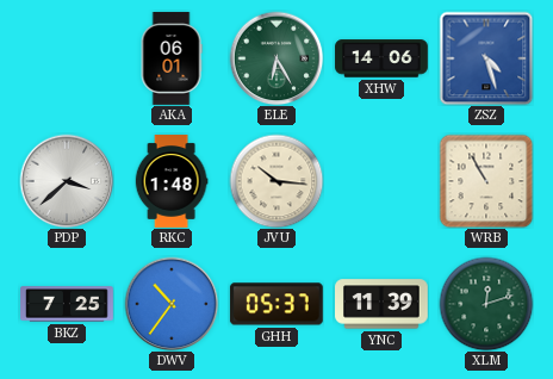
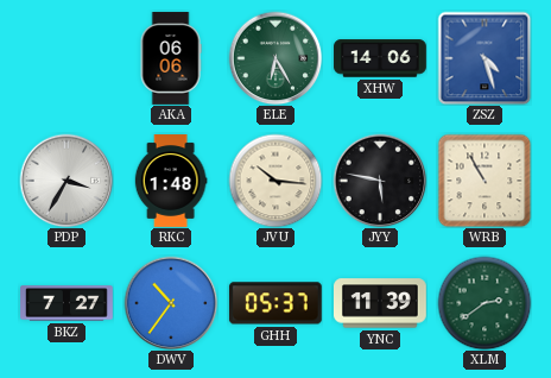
AKA: 06:01 -> 06:06 (171, 58)
PDP: 3:38 -> 3:35 (66, 181)
JYY: none -> 5:47 (380, 181)
BKZ: 7:25 -> 7:27 (66, 303)
XLM: 12:12 -> 2:39 (484, 303)
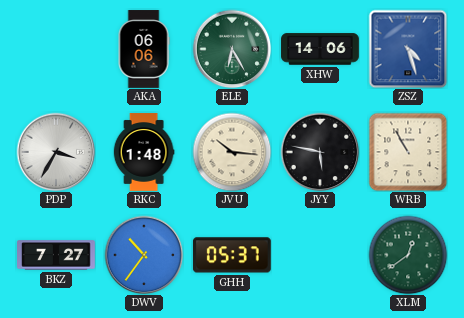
YNC: 11:39 -> none (381, 303)
XLM: 2:39 -> 12:39 (408, 255)
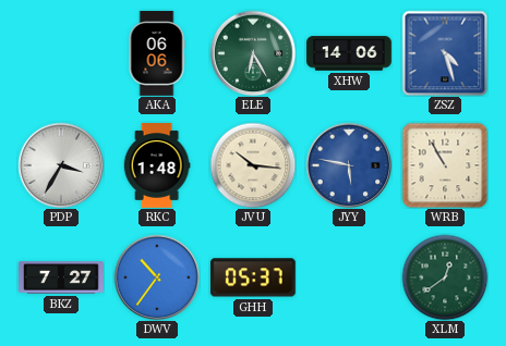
JYY dial: black -> blue (349, 165)
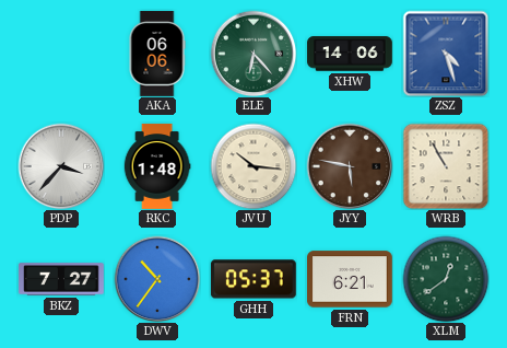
ELE: 6:25 -> 6:23 (253, 54)
PDP: 3:35 -> 3:37 (61, 166)
JYY dial: blue -> brown (350, 166)
FRN: none -> 6:21 (351, 279)
